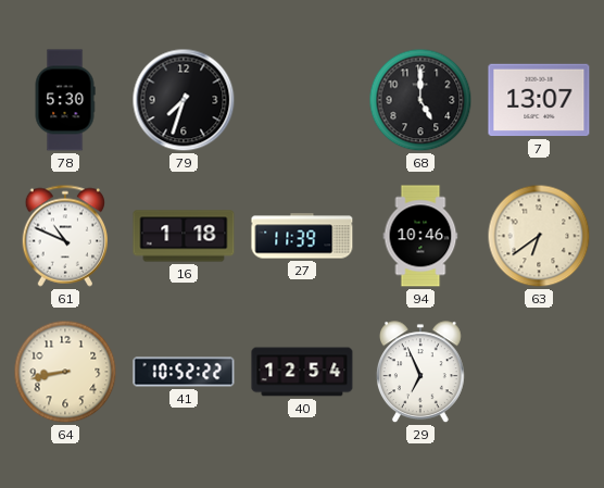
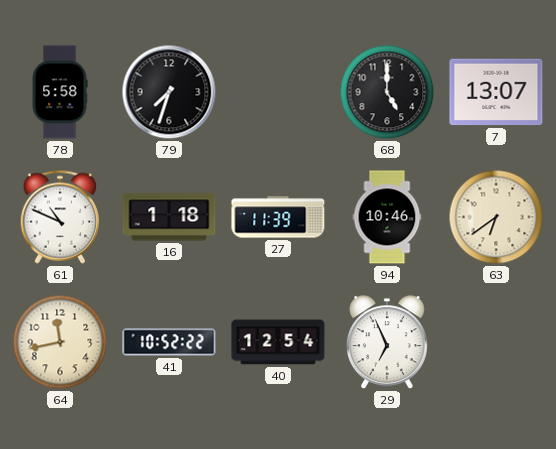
78: 5:30 -> 5:58 (60, 92)
64: 8:43 -> 11:43 (60, 342)
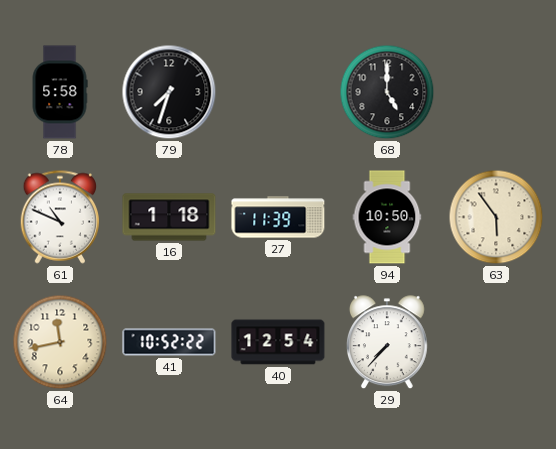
7: 13:07 -> none (496, 92)
94: 10:46 -> 10:50 (387, 217)
63: 6:39 -> 5:54 (496, 217)
29: 6:56 -> 7:37 (387, 343)
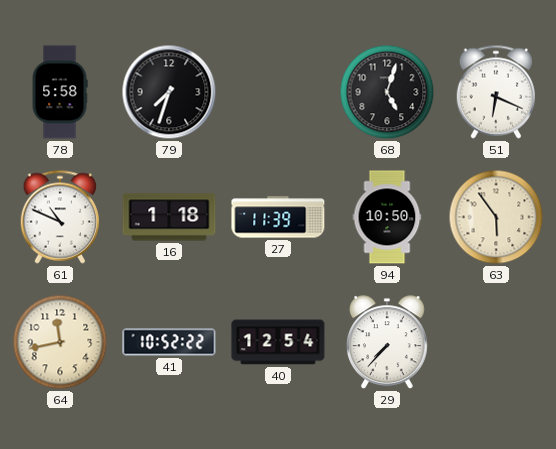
68: 5:00 -> 5:03 (387, 92)
51: none -> 6:19 (496, 92)
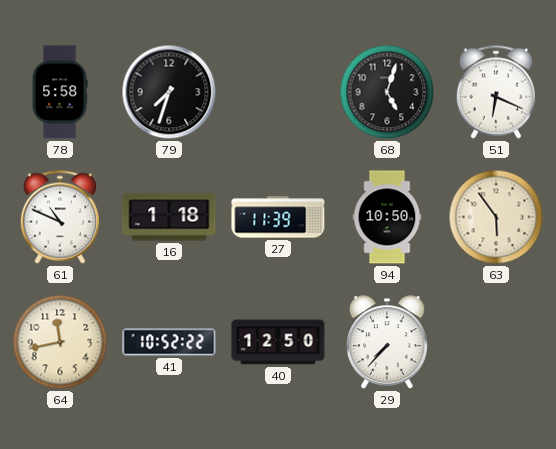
40: 12:54 -> 12:50 (278, 342)
